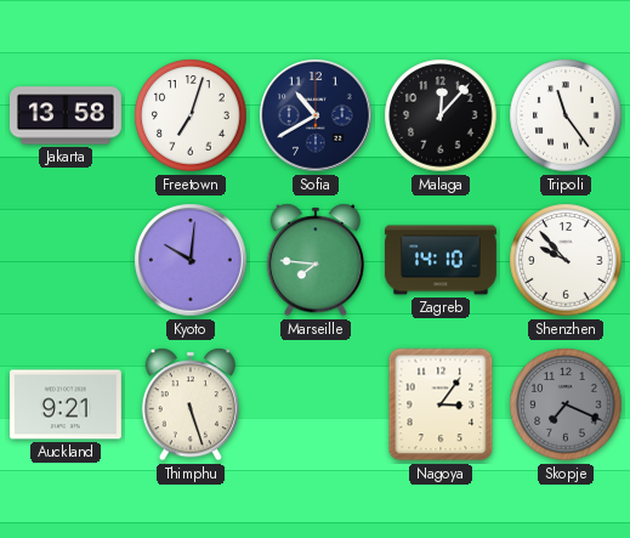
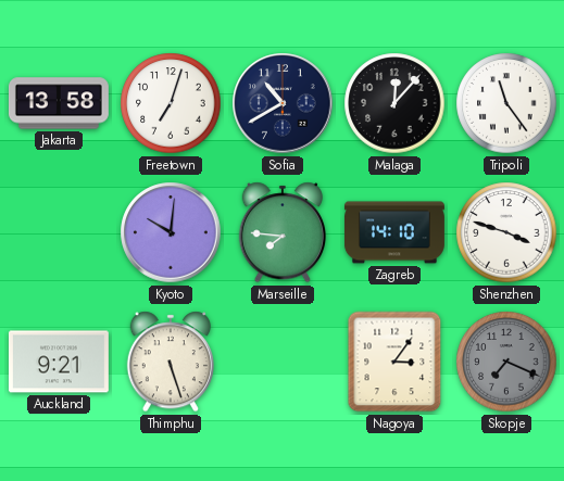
Shenzhen: 9:53 -> 3:48 (506, 232)
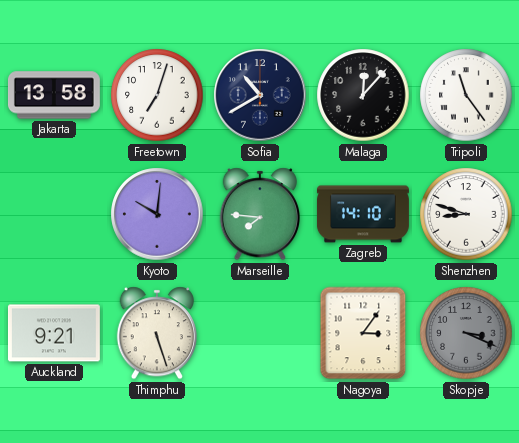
Shenzhen: 3:48 -> 8:48 (466, 214)
Skopje: 7:19 -> 3:19 (466, 333)
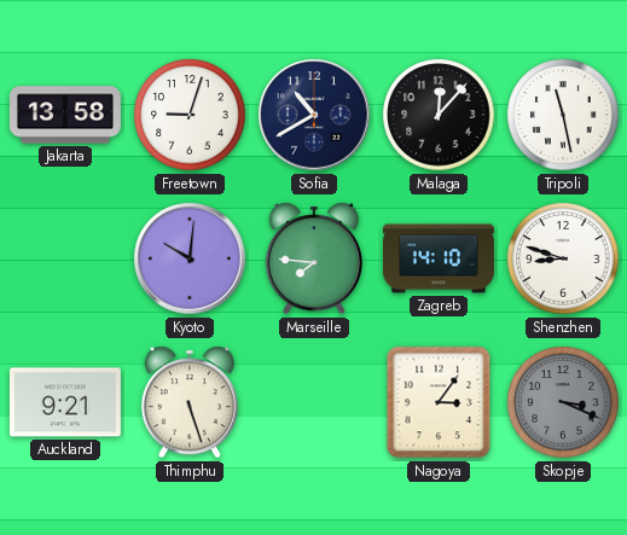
Freetown: 7:03 -> 9:03 (190, 115)
Tripoli: 11:24 -> 11:28 (563, 115)
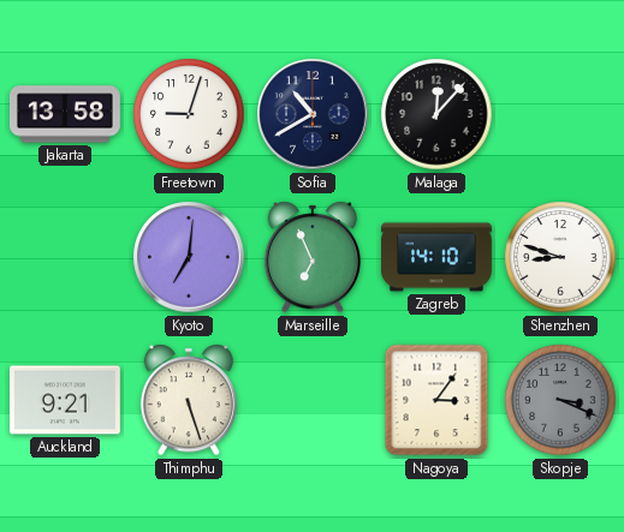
Tripoli: 11:28 -> none (563, 115)
Kyoto: 10:01 -> 7:01 (189, 257)
Marseille: 7:46 -> 6:56 (311, 257)
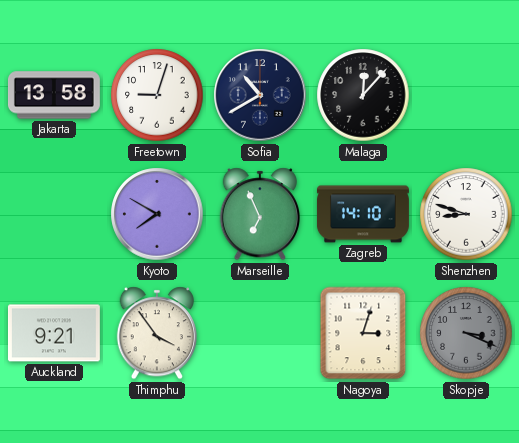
Kyoto: 7:01 -> 7:50 (157, 214)
Thimphu: 5:27 -> 3:54 (156, 333)
Nagoya: 3:06 -> 3:03 (363, 333)
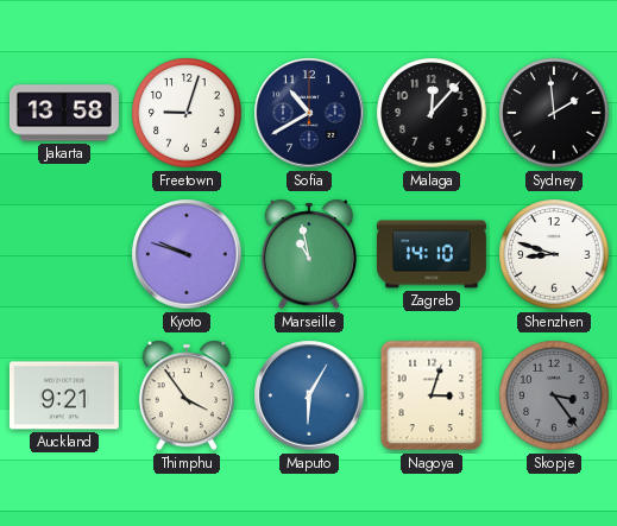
Sydney: none -> 1:59 (554, 113)
Kyoto: 7:50 -> 9:48 (187, 254)
Marseille: 6:56 -> 10:58 (308, 254)
Maputo: none -> 6:05 (309, 395)
Skopje: 3:19 -> 3:24 (554, 395)
